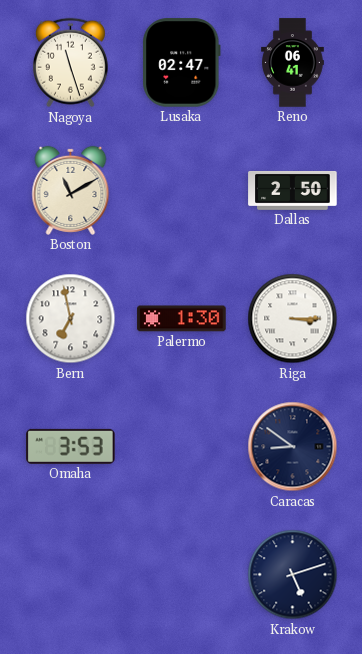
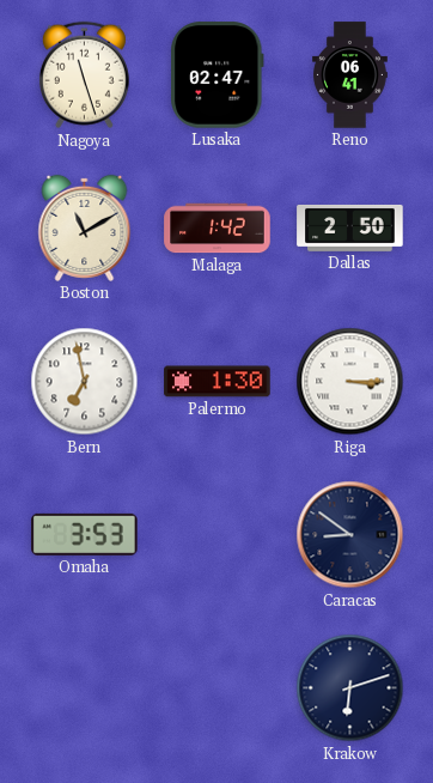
Malaga: none -> 1:42 (218, 229)
Krakow: 5:12 -> 6:12 (350, 688)
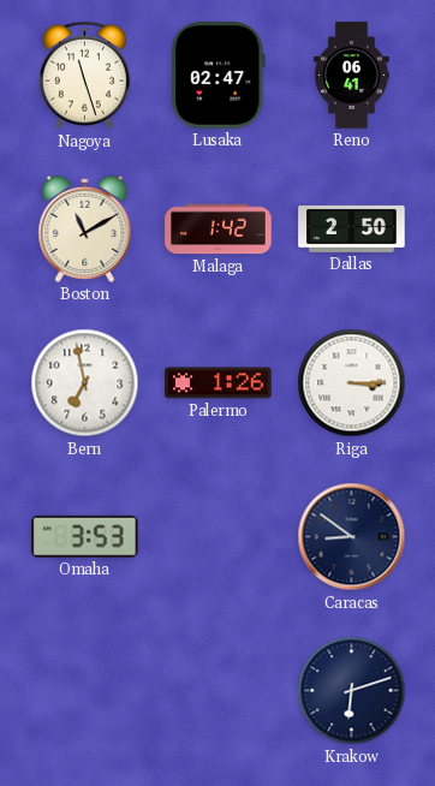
Palermo: 1:30 -> 1:26 (219, 383)
